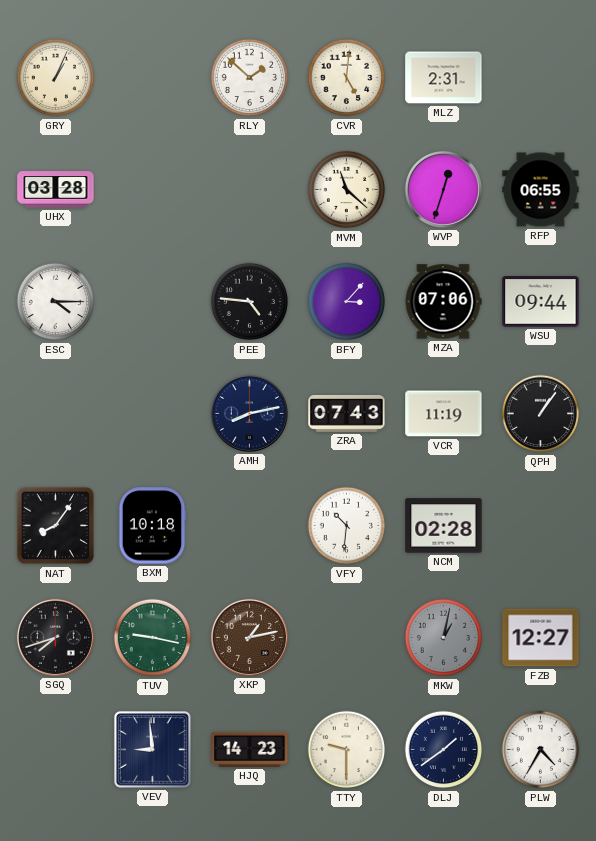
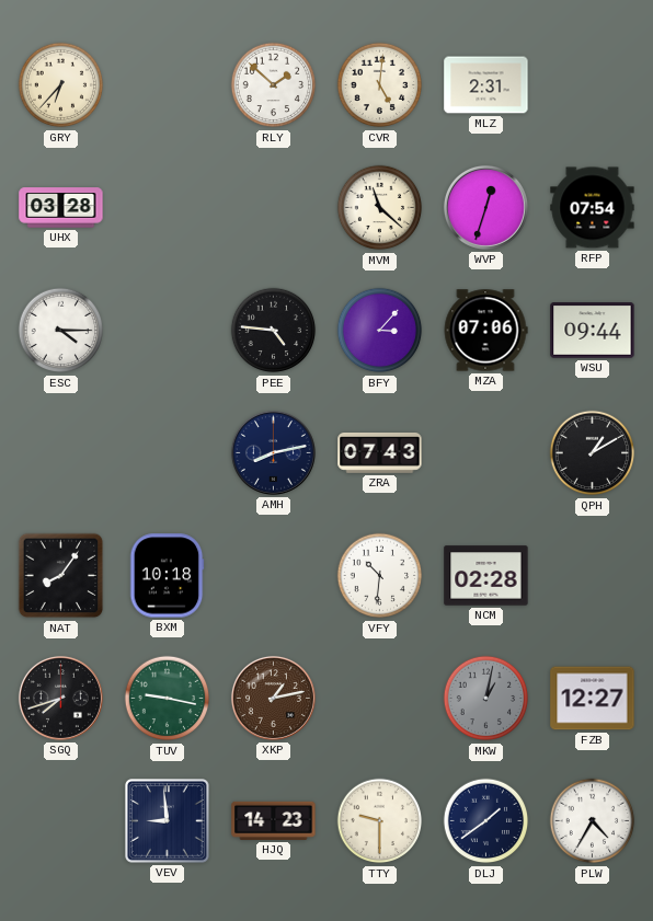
GRY: 1:04 -> 6:37 (61, 85)
RFP: 06:55 -> 07:54 (593, 208)
VCR: 11:19 -> none (444, 414)
QPH: 1:06 -> 1:10 (593, 453)
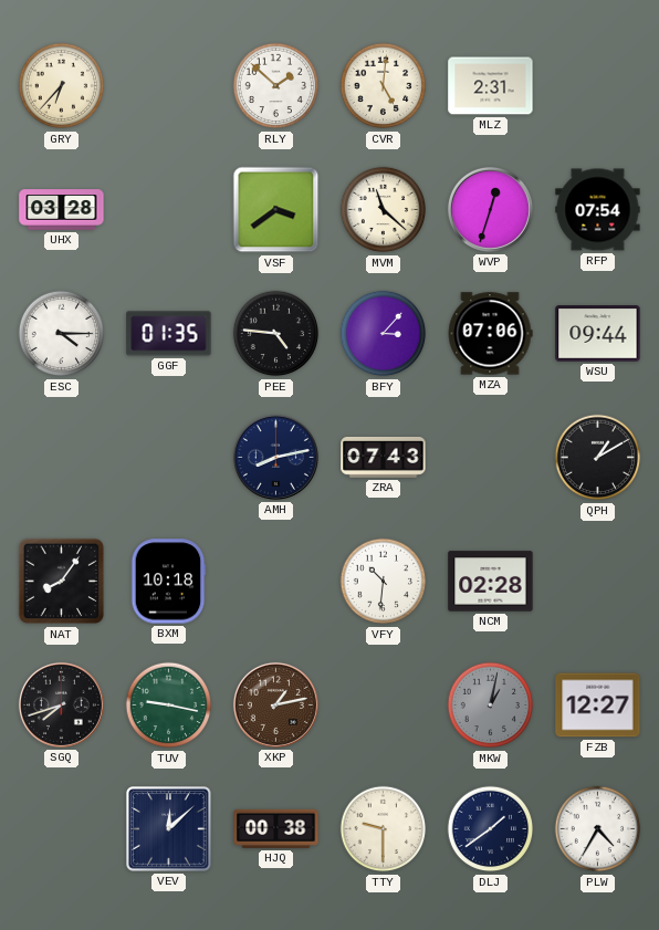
VSF: none -> 3:39 (276, 210)
GGF: none -> 01:35 (169, 334)
VEV: 8:59 -> 12:08 (169, 829)
HJQ: 14:23 -> 00:38 (276, 828)
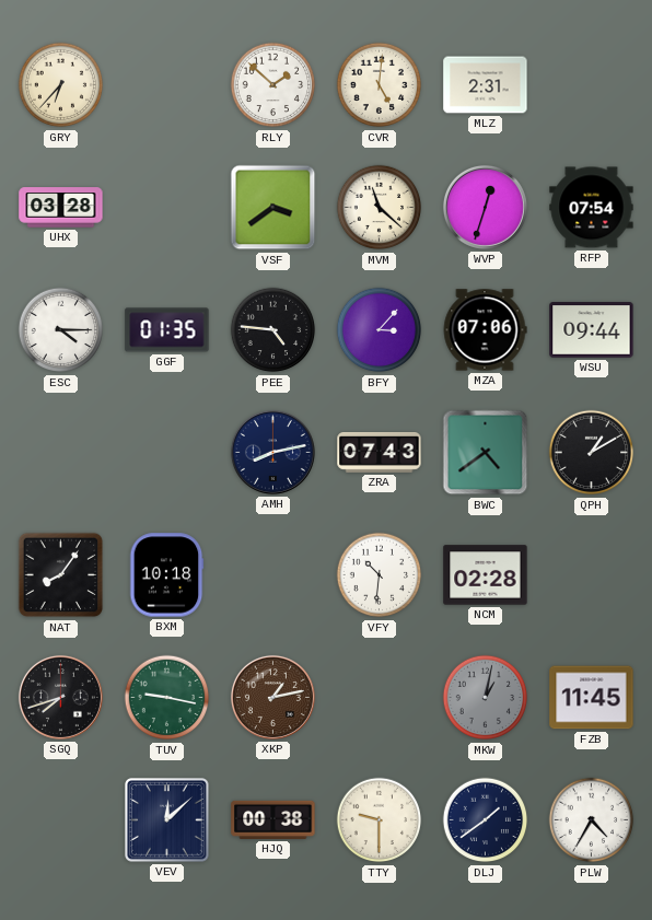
BWC: none -> 4:39 (486, 453)
FZB: 12:27 -> 11:45 (592, 698)
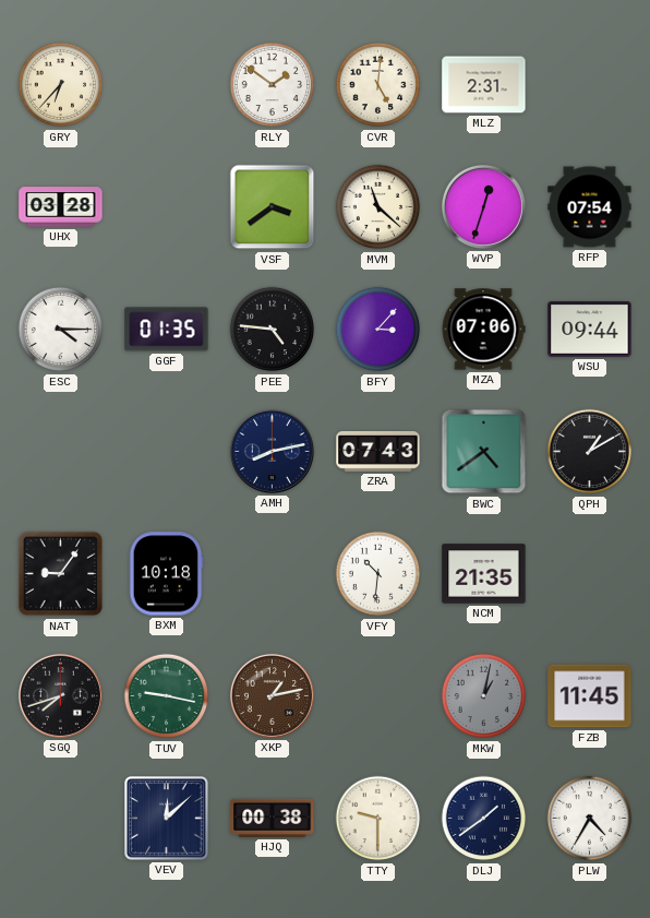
RLY: 1:52 -> 1:51 (273, 85)
NAT: 8:06 -> 9:06 (61, 574)
NCM: 02:28 -> 21:35 (484, 574)
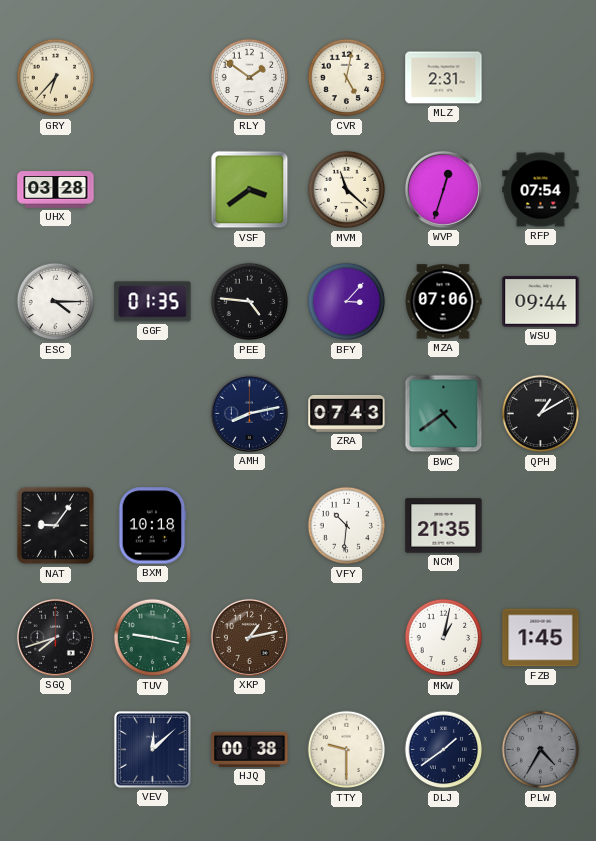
CVR: 5:01 -> 5:02 (347, 78)
MKW dial: grey -> white (444, 638)
FZB: 11:45 -> 1:45 (541, 638)
PLW dial: white -> grey (541, 750)
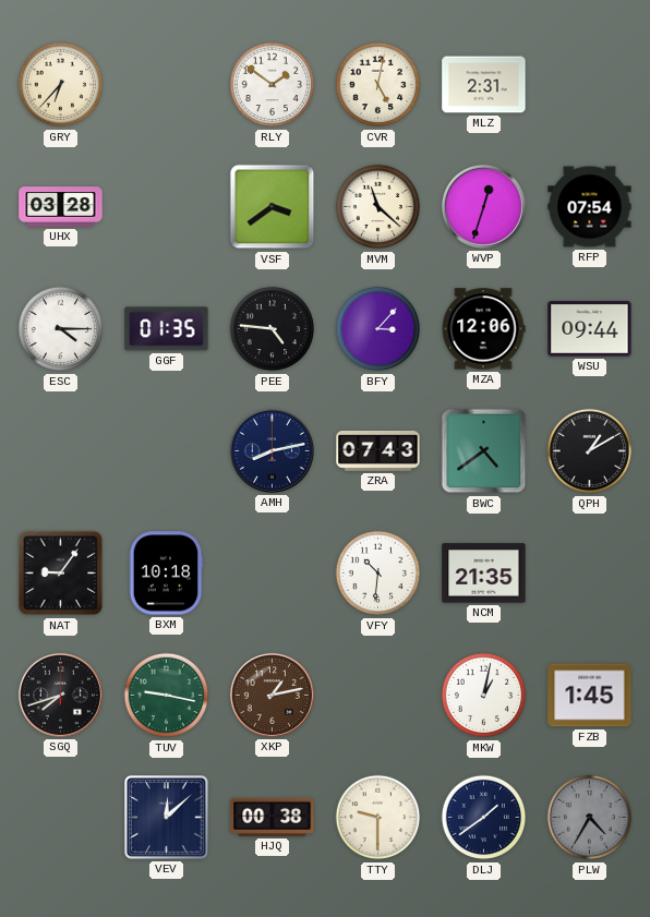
MZA: 07:06 -> 12:06 (483, 329)
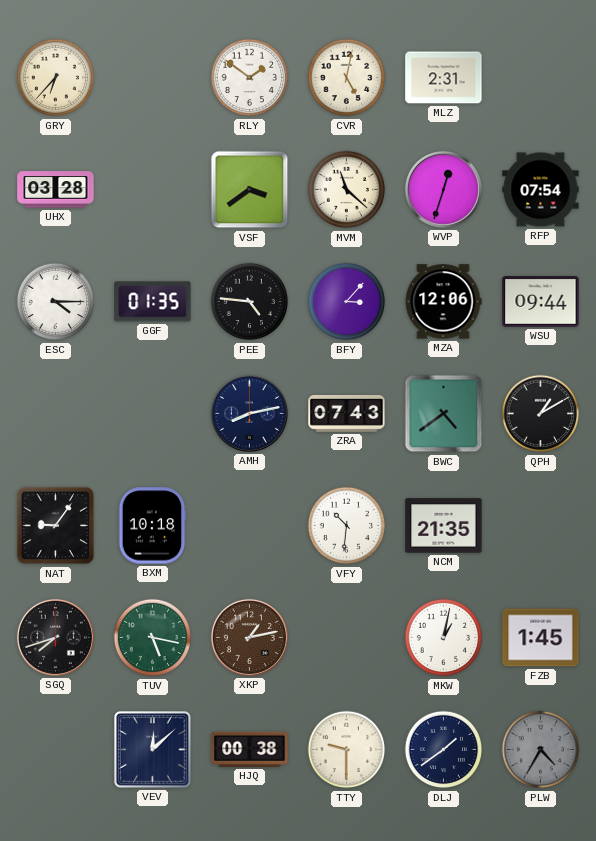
TUV: 9:17 -> 5:17 (153, 638)
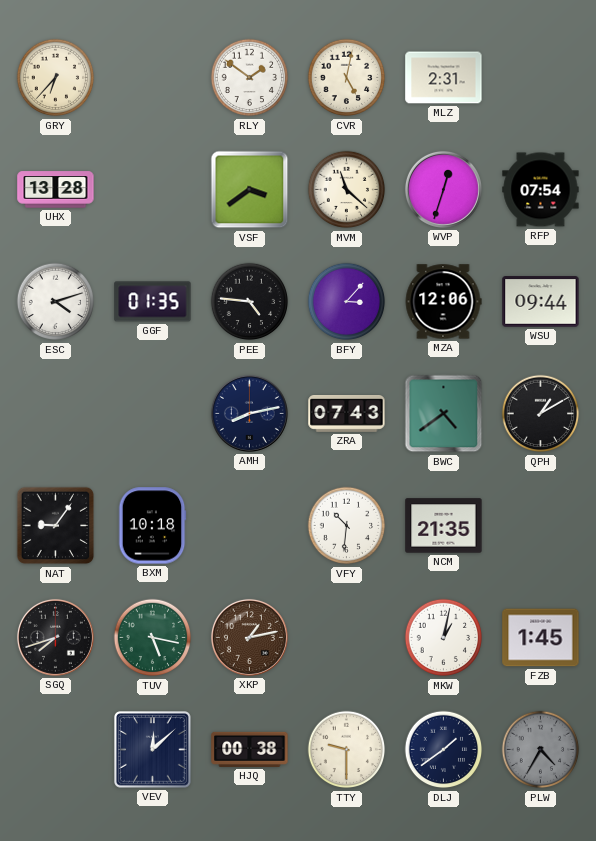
UHX: 03:28 -> 13:28 (56, 190)
ESC: 4:15 -> 4:12 (56, 302)
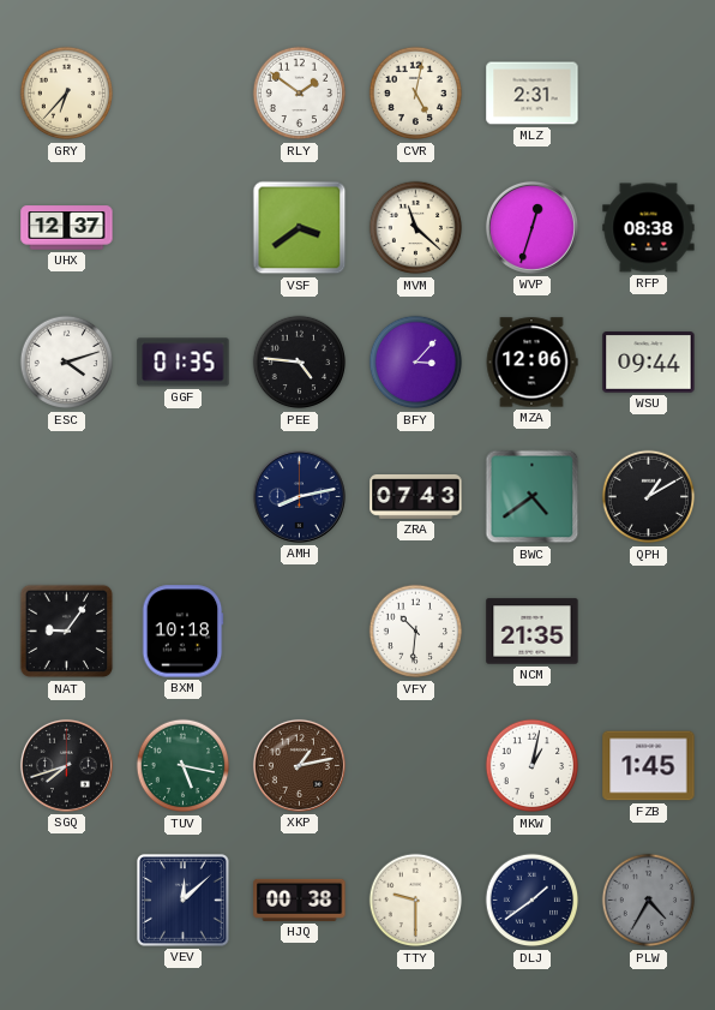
UHX: 13:28 -> 12:37 (67, 228)
RFP: 07:54 -> 08:38 (649, 228)
